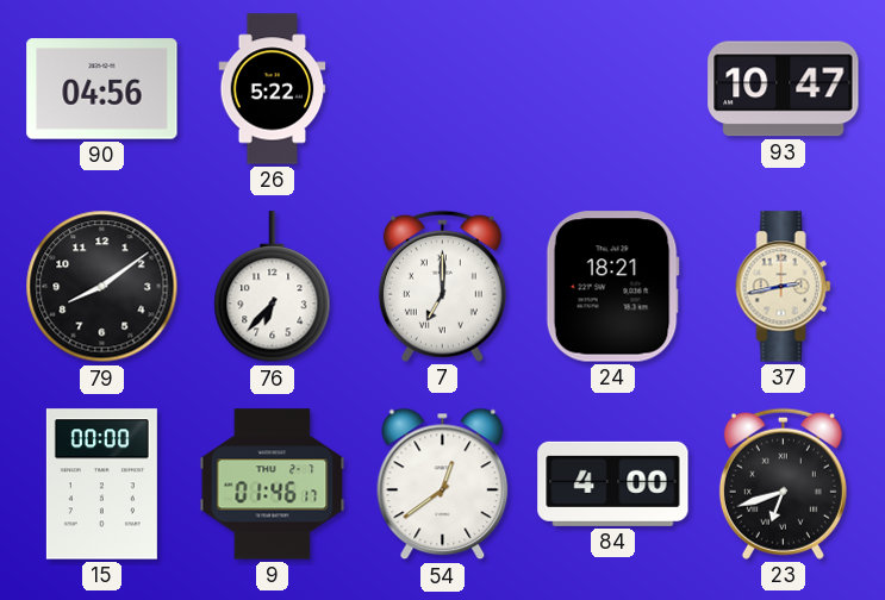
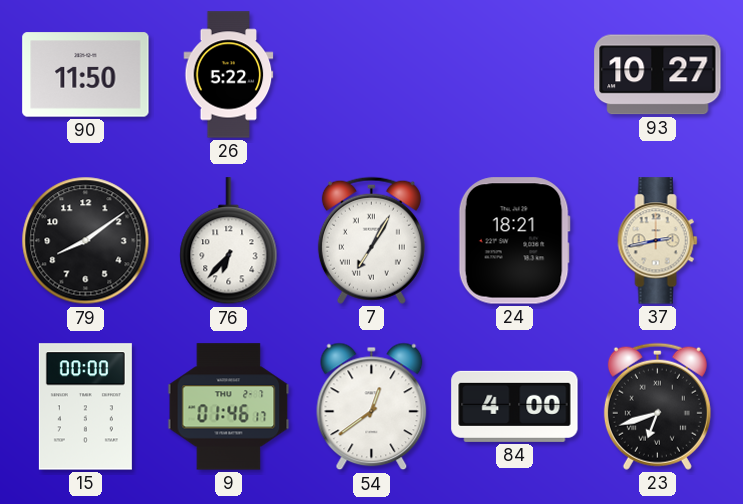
90: 04:56 -> 11:50 (86, 75)
93: 10:47 -> 10:27 (658, 75)
7: 7:00 -> 7:05 (371, 240)
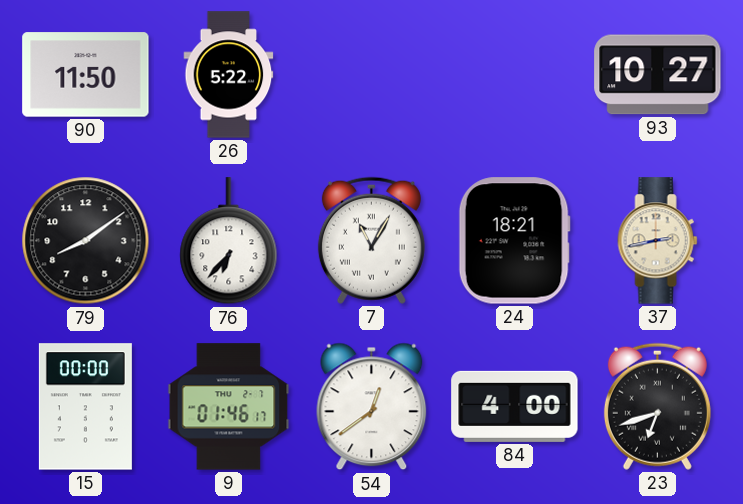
7: 7:05 -> 11:05 (371, 240)
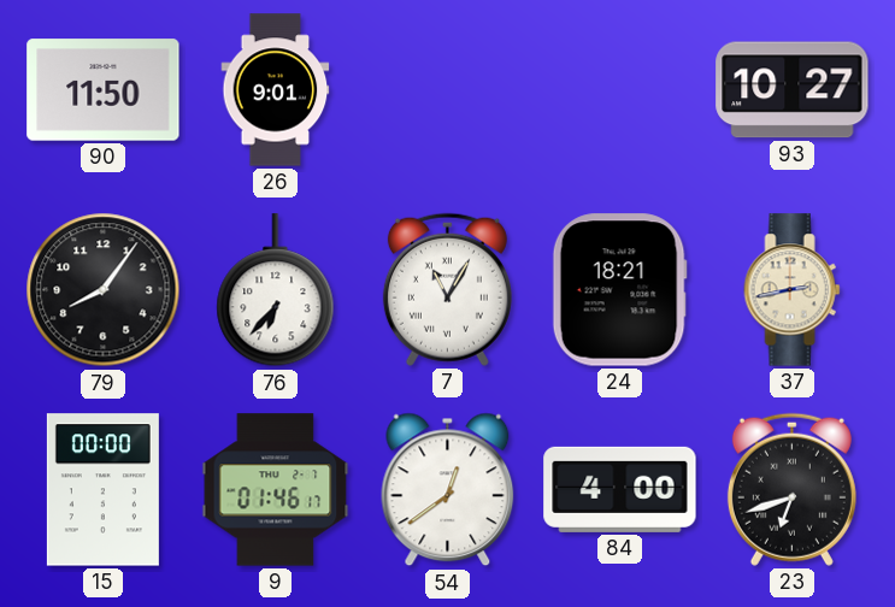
26: 5:22 -> 9:01 (276, 90)
79: 8:09 -> 8:06 (104, 290)
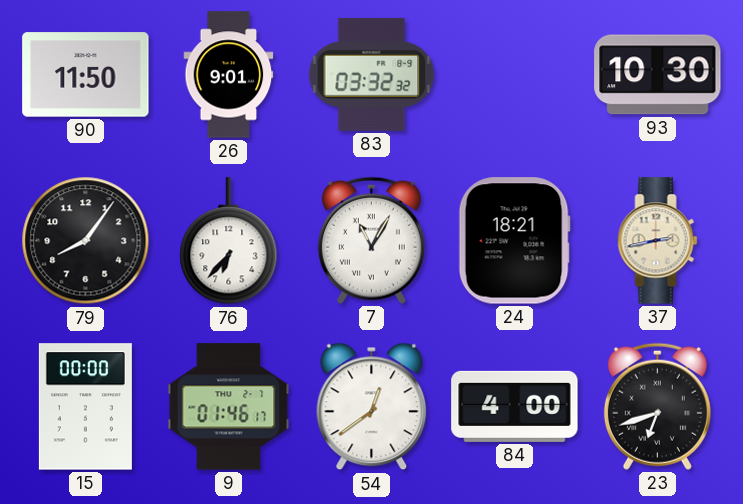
83: none -> 03:32 (372, 74)
93: 10:27 -> 10:30 (658, 75)
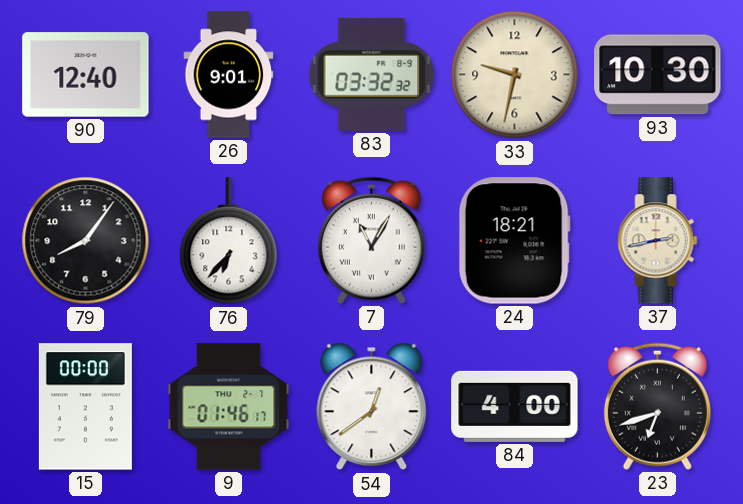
90: 11:50 -> 12:40 (86, 75)
33: none -> 9:32 (515, 75)
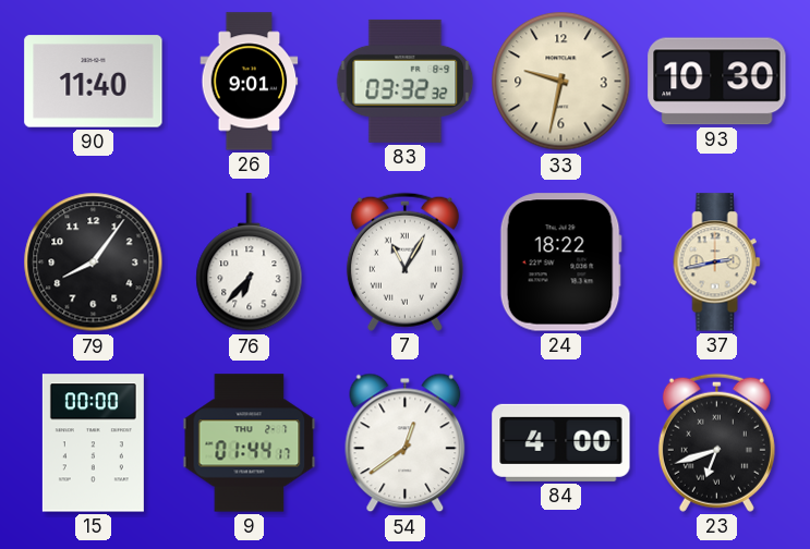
90: 12:40 -> 11:40 (94, 82)
24: 18:21 -> 18:22 (560, 263)
9: 01:46 -> 01:44 (250, 443)
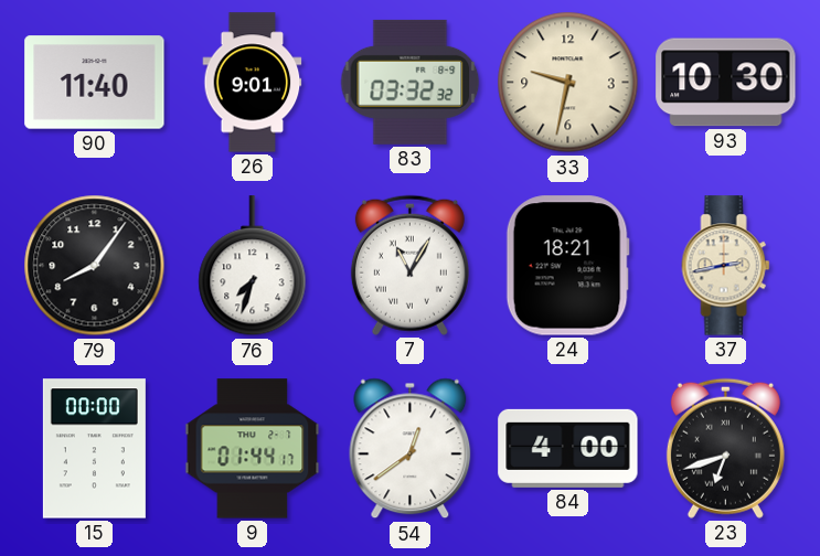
76: 6:37 -> 7:33 (253, 266)
24: 18:22 -> 18:21 (567, 266)
